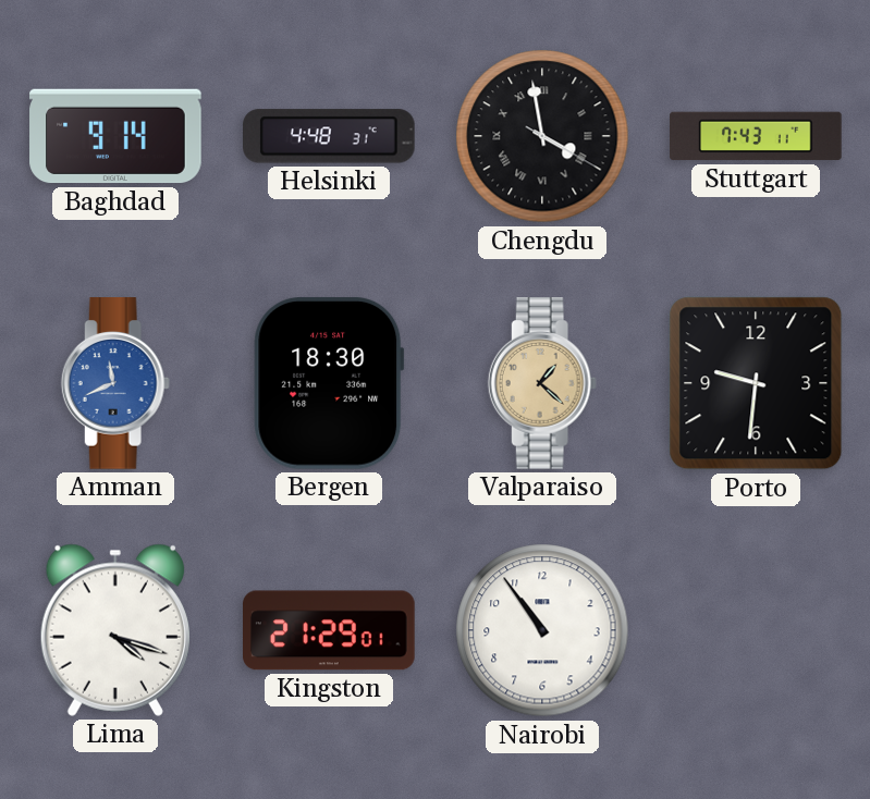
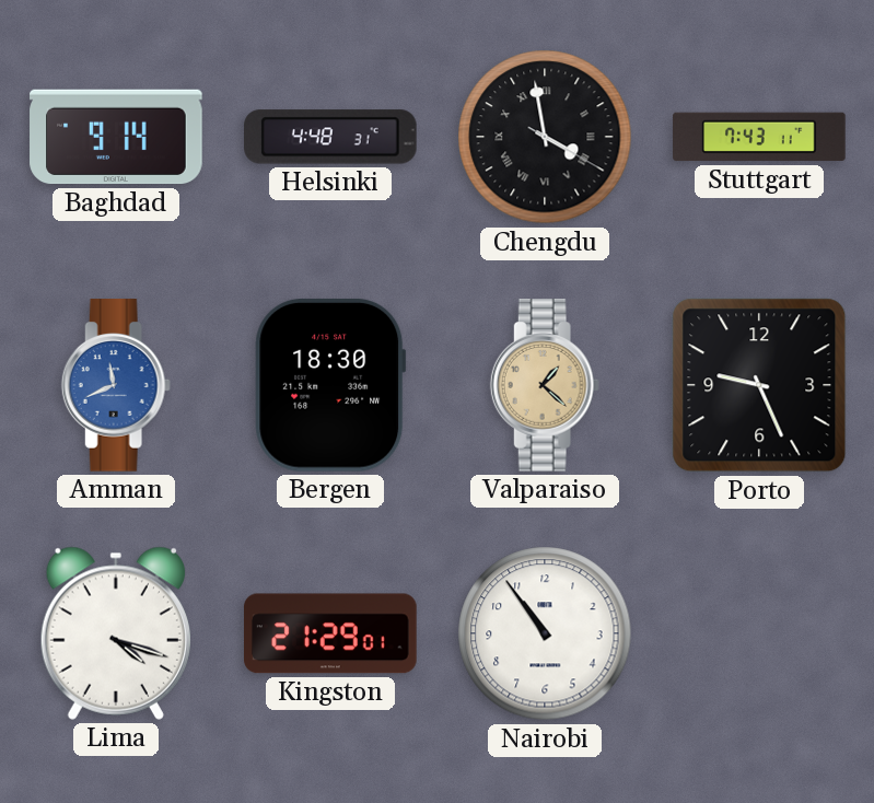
Porto: 9:31 -> 9:26 (759, 385)
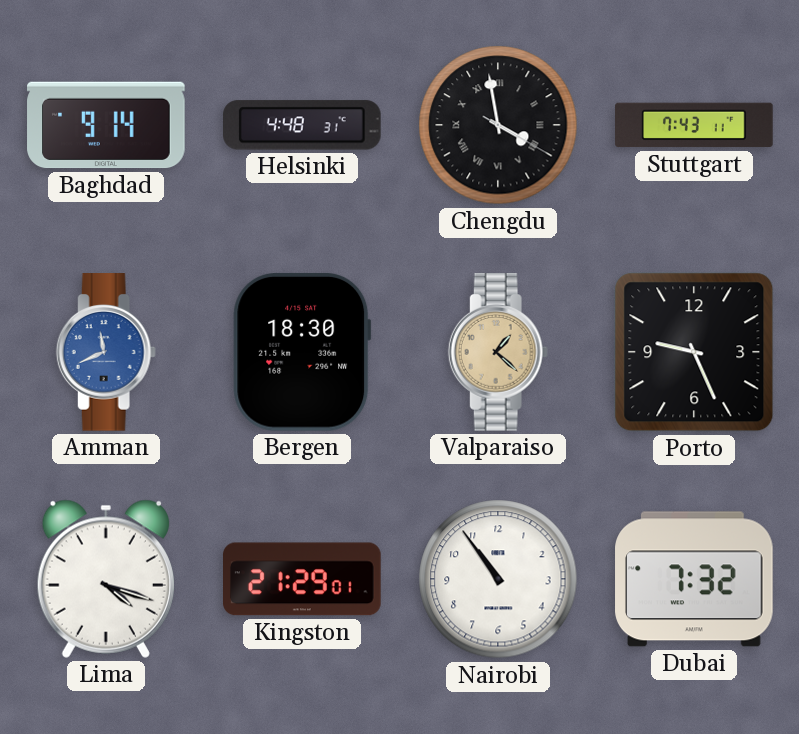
Dubai: none -> 7:32 (694, 579)
